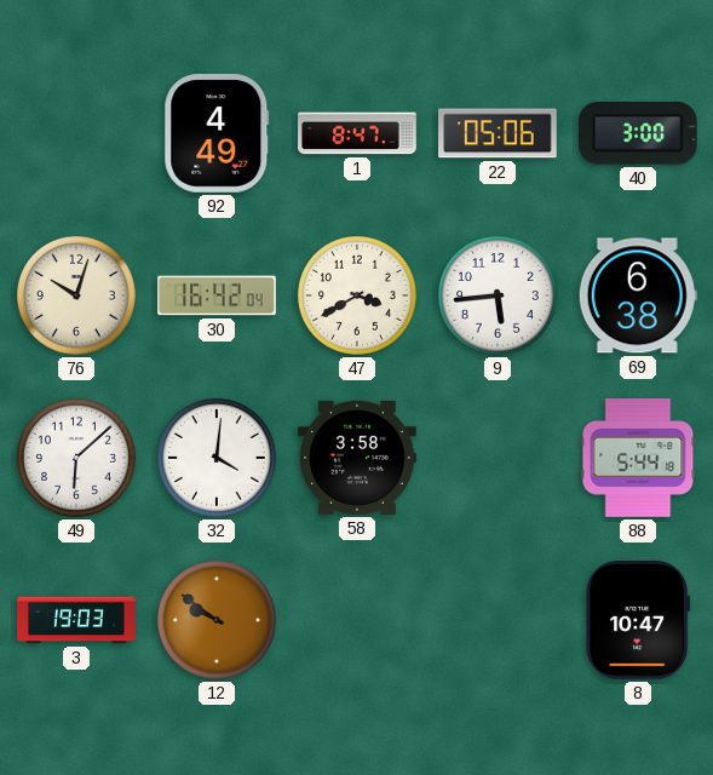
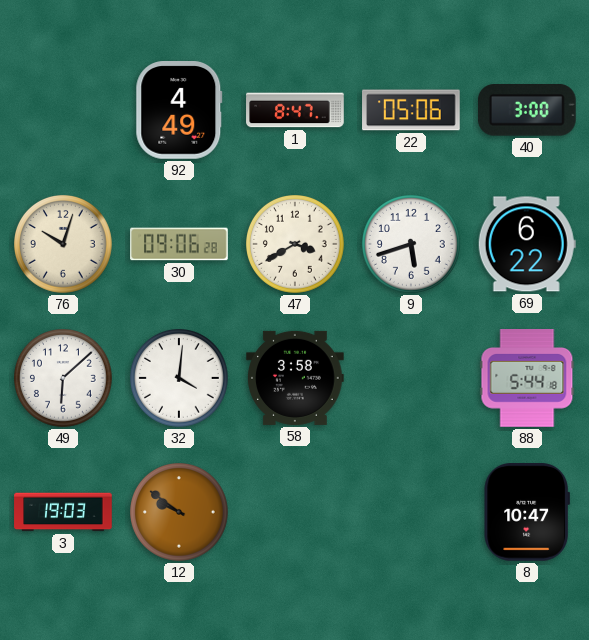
30: 16:42 -> 09:06 (179, 244)
9: 5:44 -> 5:42 (412, 245)
69: 6:38 -> 6:22 (527, 244)
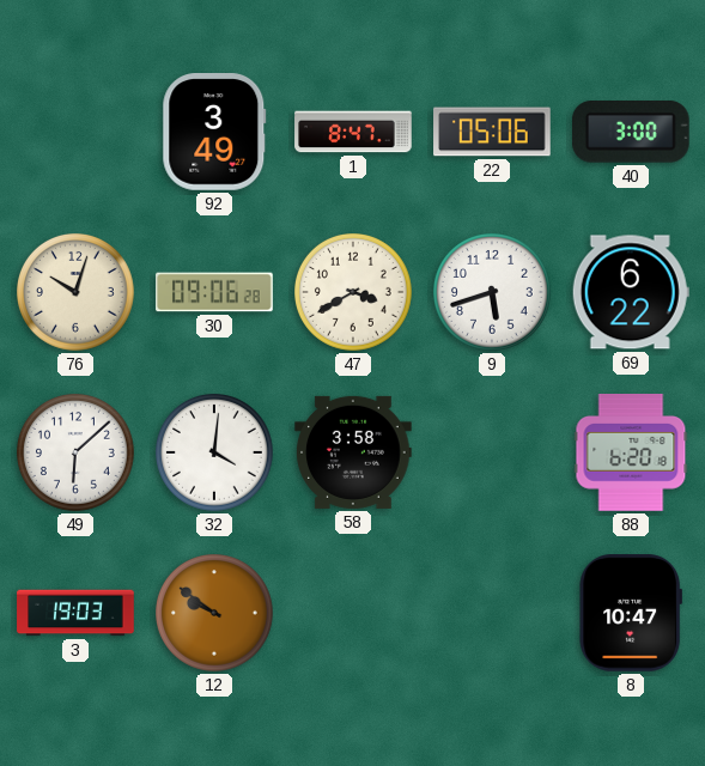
92: 4:49 -> 3:49 (214, 133)
88: 5:44 -> 6:20 (631, 454)
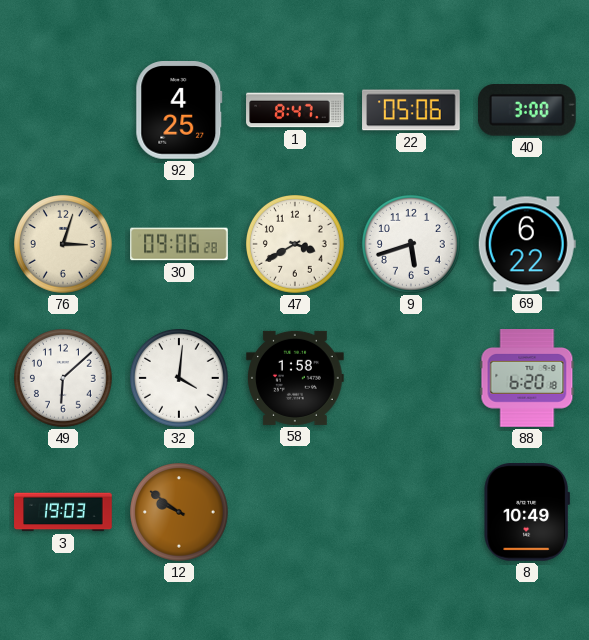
92: 3:49 -> 4:25 (179, 111)
76: 10:03 -> 3:03 (64, 245)
58: 3:58 -> 1:58 (295, 378)
8: 10:47 -> 10:49 (526, 513)
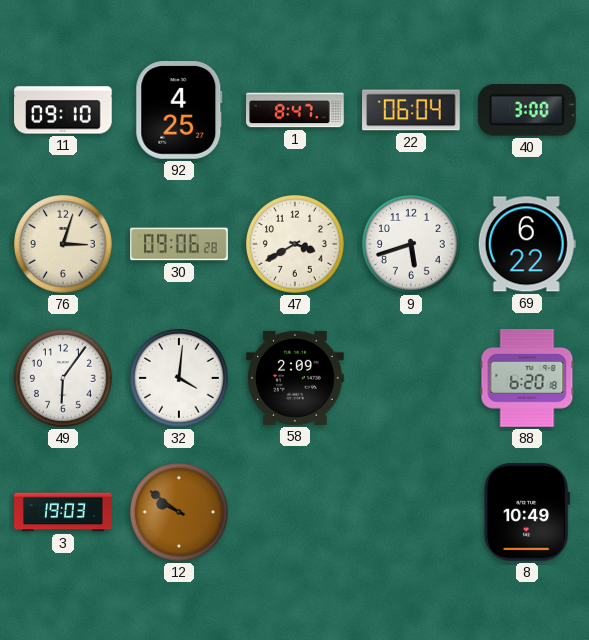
11: none -> 09:10 (63, 110)
22: 05:06 -> 06:04 (411, 110)
49: 6:08 -> 6:06 (64, 379)
58: 1:58 -> 2:09 (295, 378)
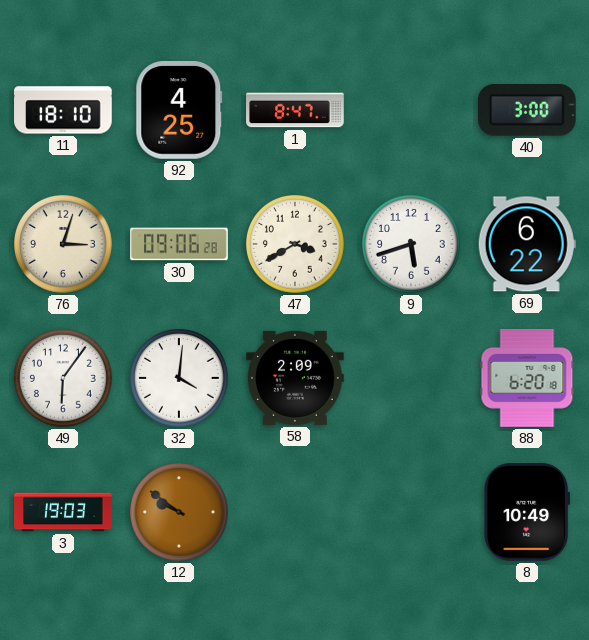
11: 09:10 -> 18:10 (63, 110)
22: 06:04 -> none (411, 110)
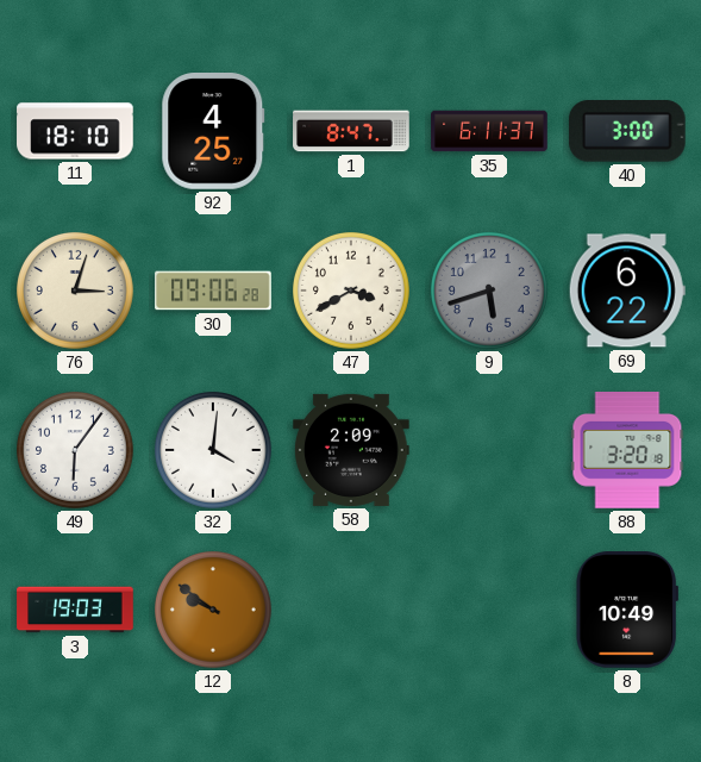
35: none -> 6:11 (489, 131)
9 dial: white -> grey (490, 292)
88: 6:20 -> 3:20 (627, 451)
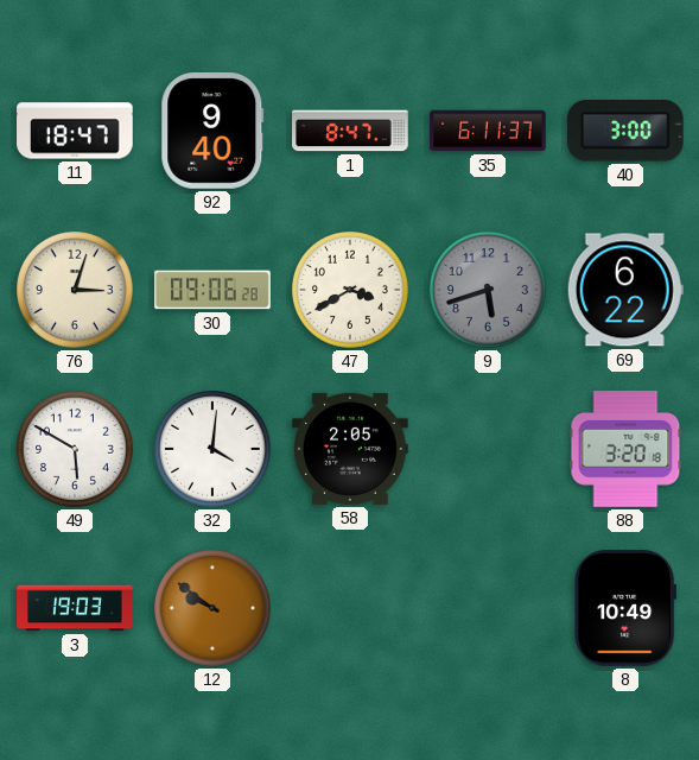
11: 18:10 -> 18:47 (75, 131)
92: 4:25 -> 9:40 (212, 132)
49: 6:06 -> 5:50 (76, 450)
58: 2:09 -> 2:05 (350, 449)
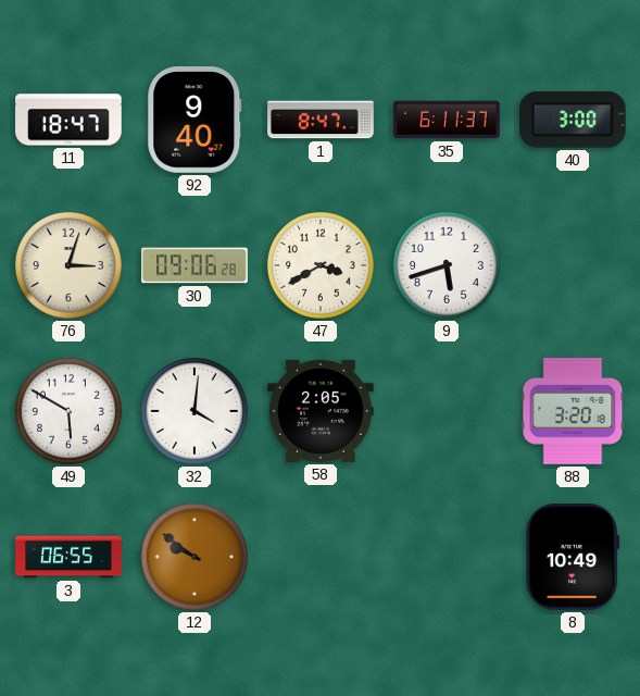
9 dial: grey -> white (448, 266)
69: 6:22 -> none (625, 290)
3: 19:03 -> 06:55 (68, 557)
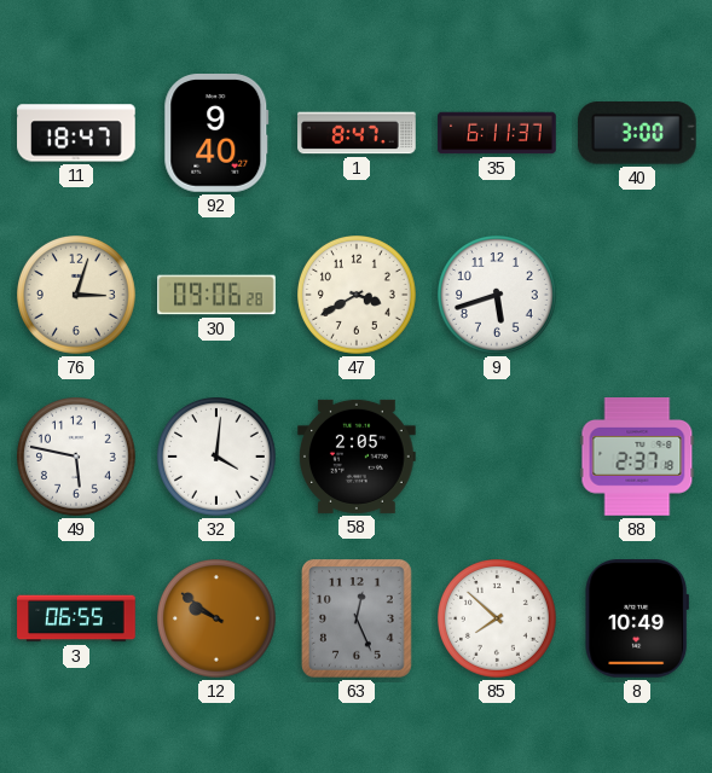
49: 5:50 -> 5:47 (77, 458)
88: 3:20 -> 2:37 (637, 458)
63: none -> 12:26 (358, 620)
85: none -> 7:52 (498, 620)
